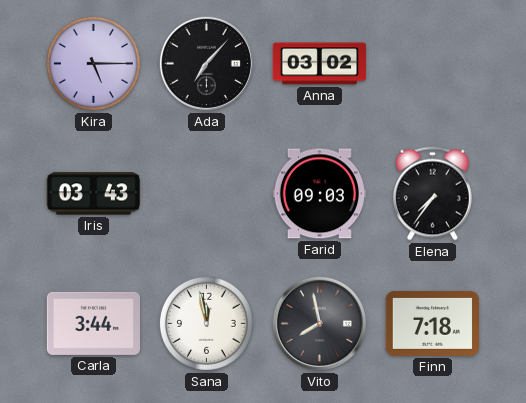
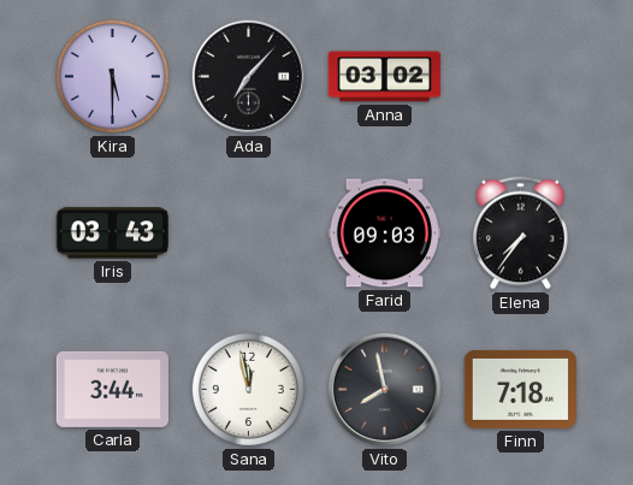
Kira: 5:15 -> 5:30 (112, 76)
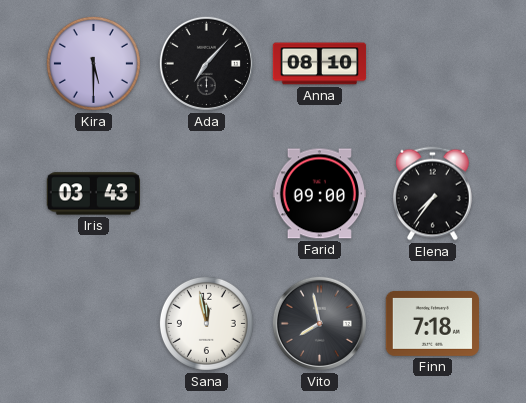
Anna: 03:02 -> 08:10 (320, 64)
Farid: 09:03 -> 09:00 (319, 194)
Carla: 3:44 -> none (112, 389)
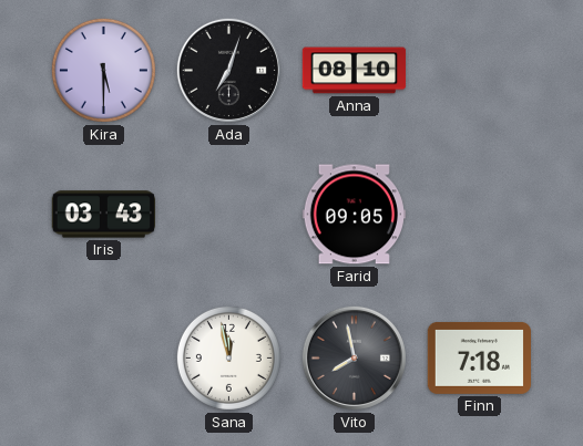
Ada: 7:07 -> 7:03 (228, 70)
Farid: 09:00 -> 09:05 (354, 215)
Elena: 7:36 -> none (433, 194)
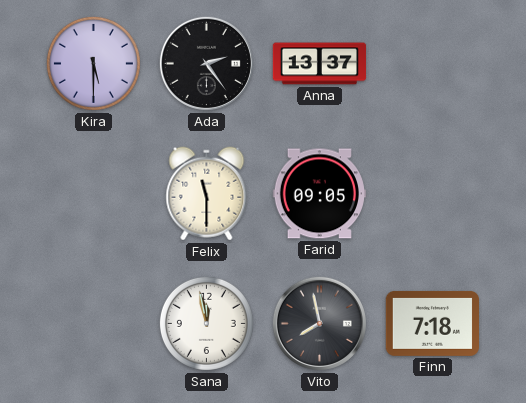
Ada: 7:03 -> 2:24 (206, 63)
Anna: 08:10 -> 13:37 (320, 64)
Iris: 03:43 -> none (103, 215)
Felix: none -> 11:30 (207, 194)
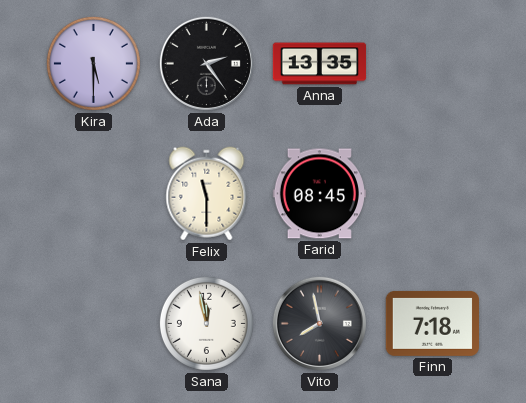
Anna: 13:37 -> 13:35 (320, 64)
Farid: 09:05 -> 08:45 (319, 194)
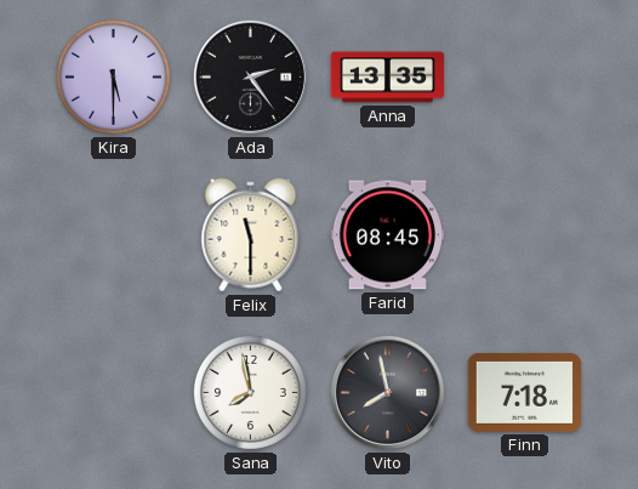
Sana: 11:58 -> 7:58 (250, 392)
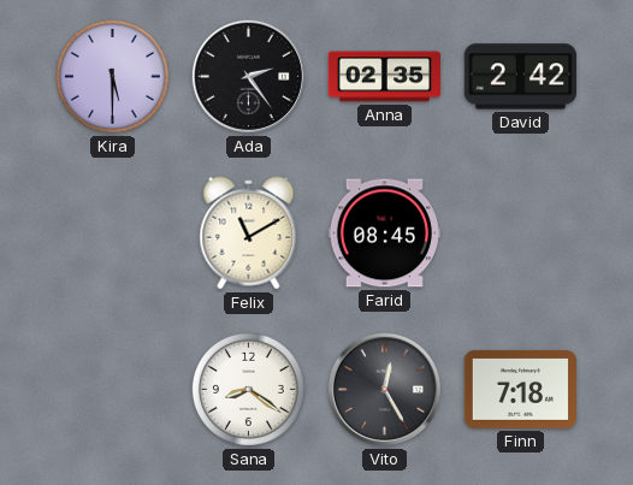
Anna: 13:35 -> 02:35 (385, 77)
David: none -> 2:42 (520, 77)
Felix: 11:30 -> 11:10 (249, 233)
Sana: 7:58 -> 8:21 (248, 389)
Vito: 7:58 -> 12:25 (384, 389)
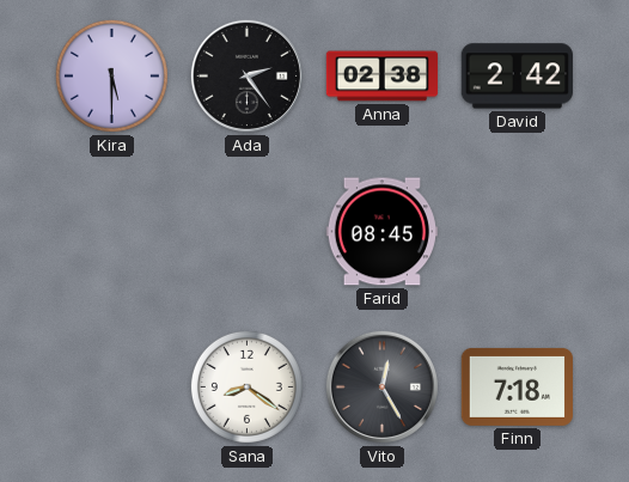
Anna: 02:35 -> 02:38 (383, 77)
Felix: 11:10 -> none (249, 233)
